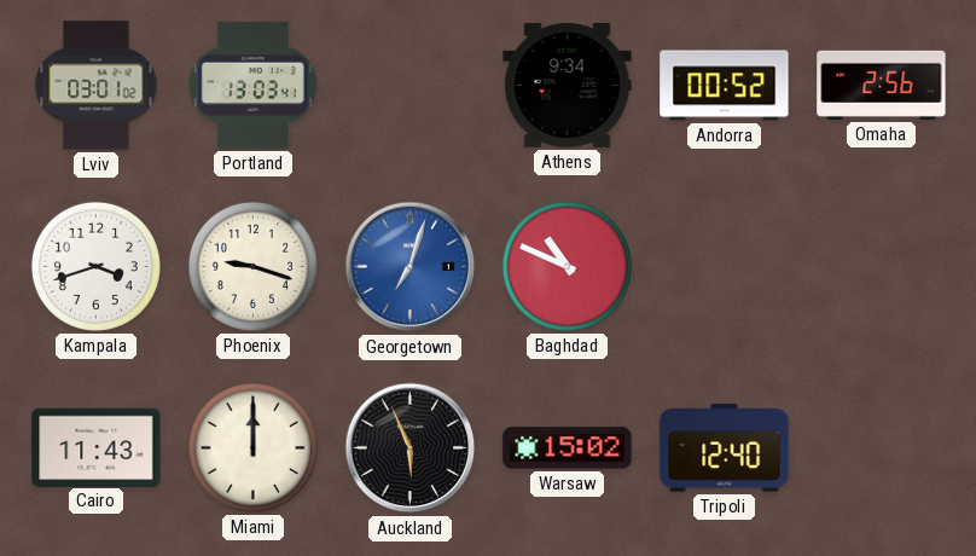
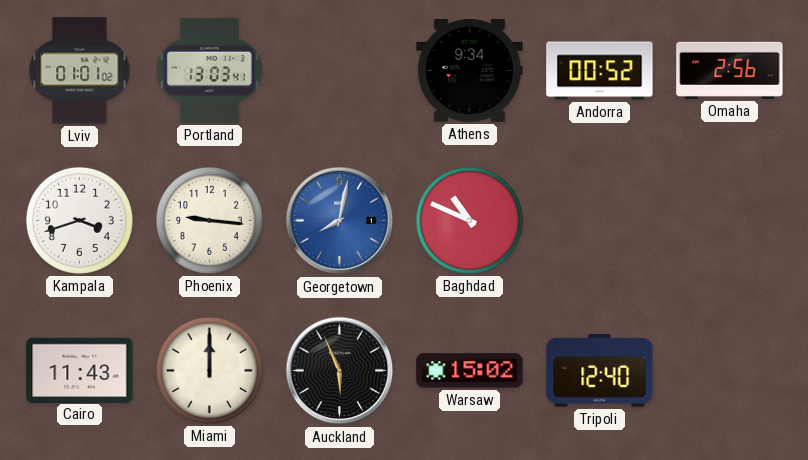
Lviv: 03:01 -> 01:01 (80, 71)
Phoenix: 9:18 -> 9:16 (209, 220)
Georgetown: 7:03 -> 8:02 (340, 221)
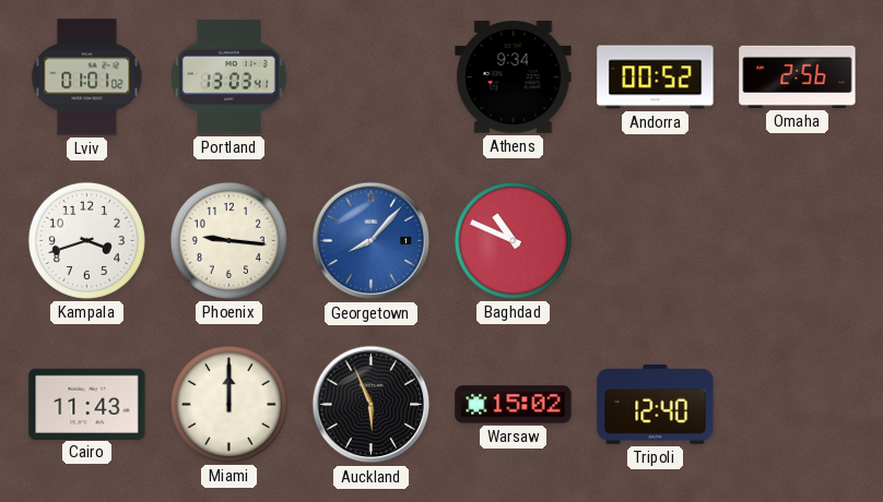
Georgetown: 8:02 -> 8:07 (372, 241)
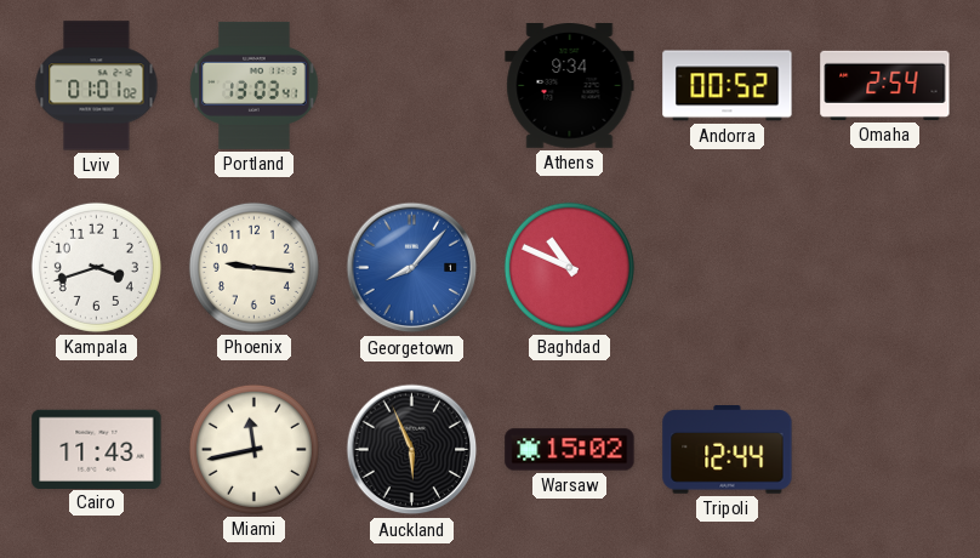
Omaha: 2:56 -> 2:54 (885, 85)
Miami: 12:00 -> 11:43 (253, 449)
Tripoli: 12:40 -> 12:44 (728, 450)
